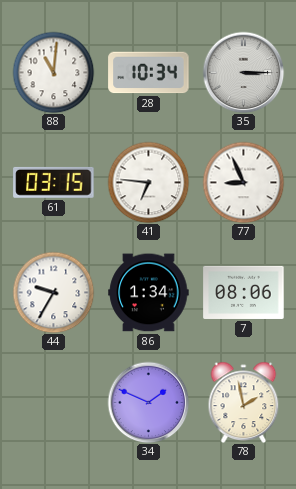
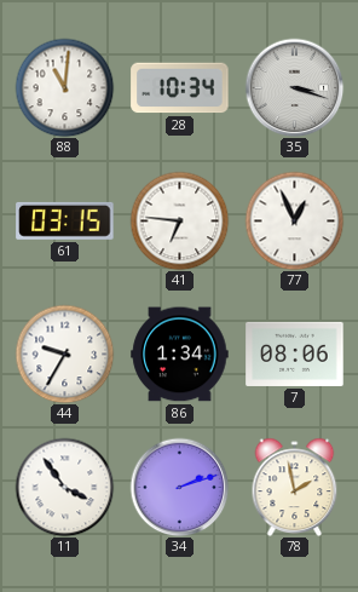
35: 3:15 -> 3:18 (294, 87)
77: 8:56 -> 12:56 (294, 220)
11: none -> 3:54 (64, 487)
34: 1:49 -> 2:12 (179, 487)
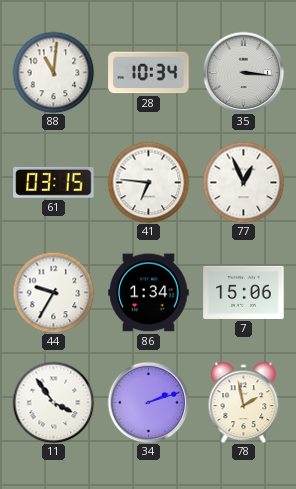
35: 3:18 -> 3:16 (243, 72)
7: 08:06 -> 15:06 (244, 292)
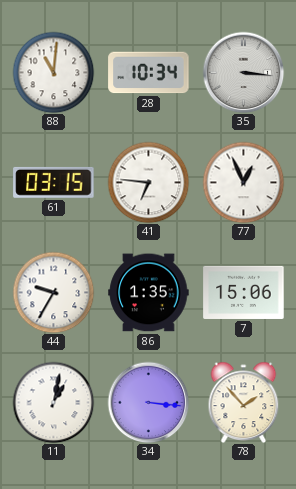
86: 1:34 -> 1:35 (149, 293)
11: 3:54 -> 1:02 (53, 402)
34: 2:12 -> 3:16 (148, 402)
78: 1:58 -> 1:53 (244, 402)
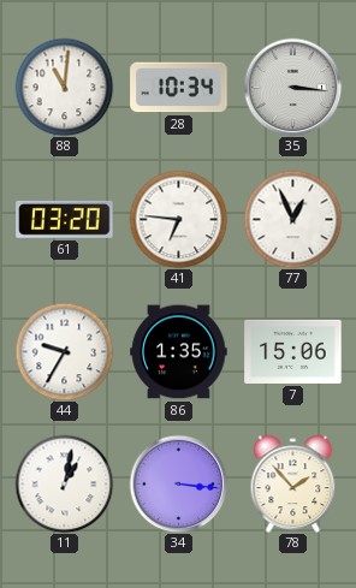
61: 03:15 -> 03:20 (65, 219)
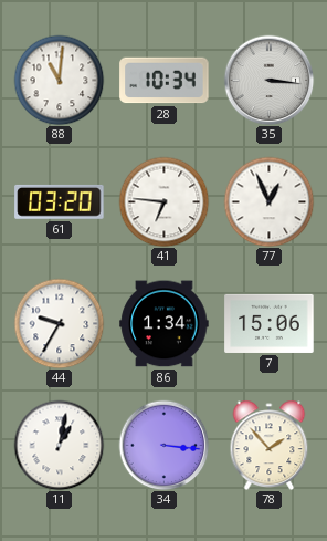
86: 1:35 -> 1:34 (165, 324)
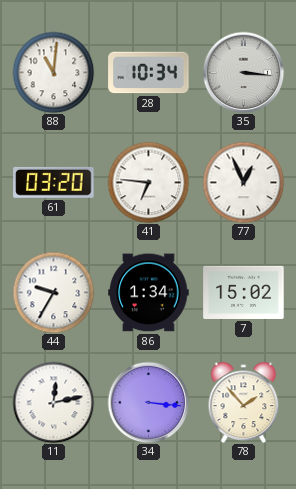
7: 15:06 -> 15:02 (244, 292)
11: 1:02 -> 12:13 (53, 402)
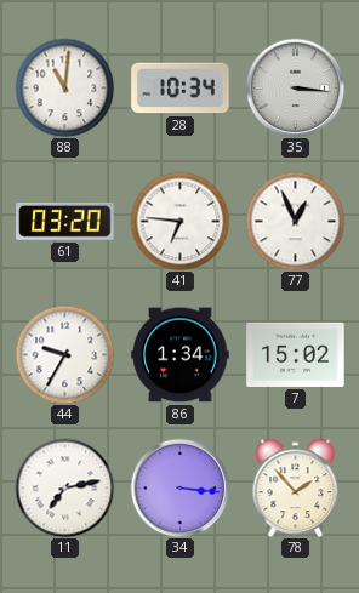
11: 12:13 -> 7:13 (64, 487)
